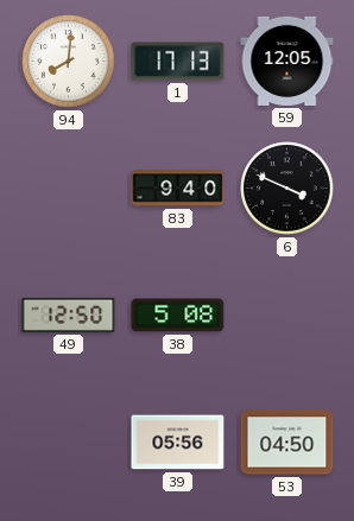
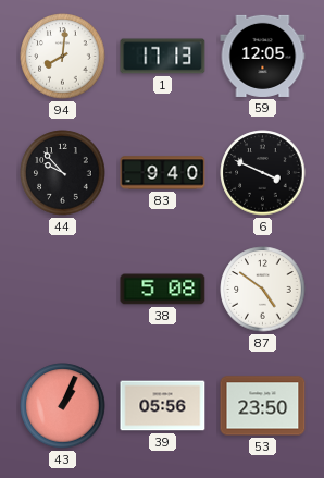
44: none -> 9:53 (63, 173)
49: 12:50 -> none (69, 314)
87: none -> 4:51 (263, 290)
43: none -> 1:04 (63, 406)
53: 04:50 -> 23:50 (263, 406)
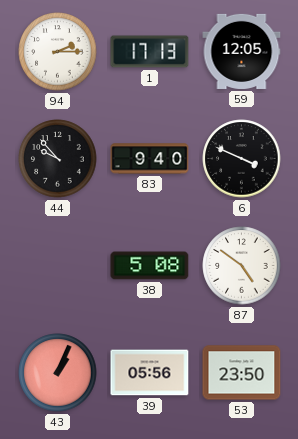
94: 8:01 -> 2:15 (58, 52)
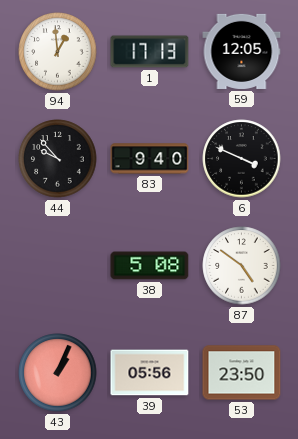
94: 2:15 -> 12:59 (58, 52)
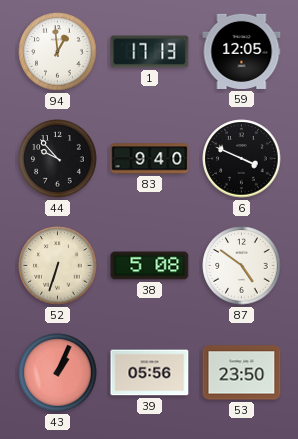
52: none -> 6:33 (58, 266)
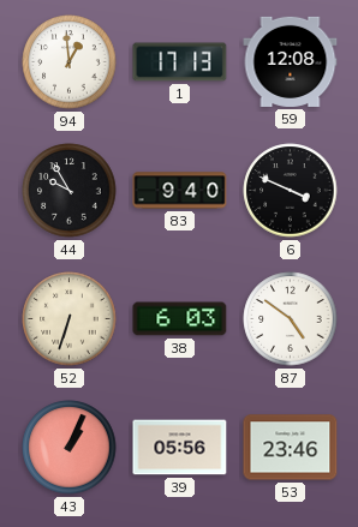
59: 12:05 -> 12:08 (291, 61)
44: 9:53 -> 9:55 (70, 191)
38: 5:08 -> 6:03 (180, 319)
53: 23:50 -> 23:46 (291, 448)
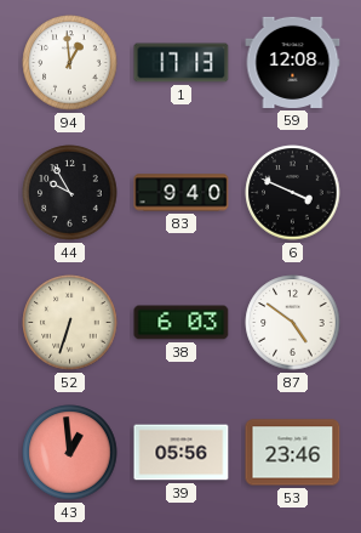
43: 1:04 -> 12:59 (70, 453)
